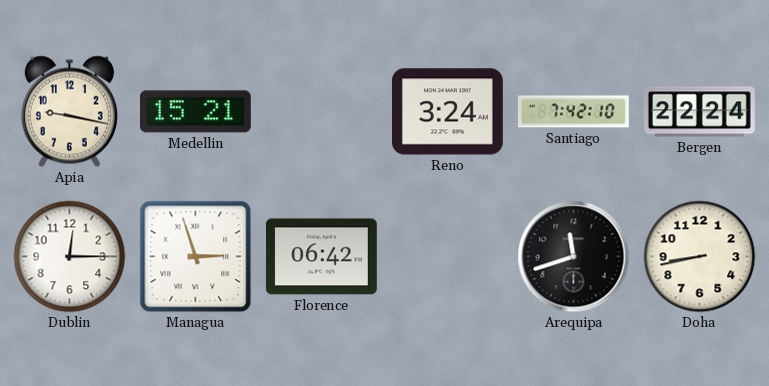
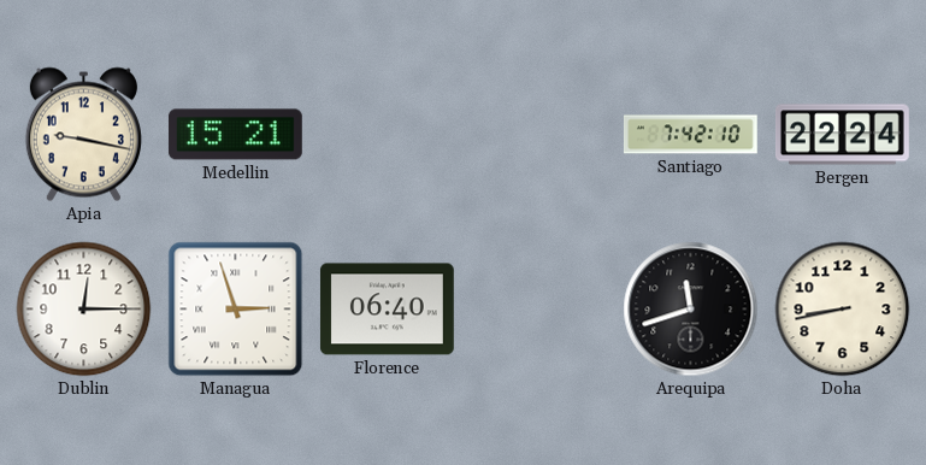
Reno: 3:24 -> none (447, 112)
Florence: 06:42 -> 06:40 (387, 310)
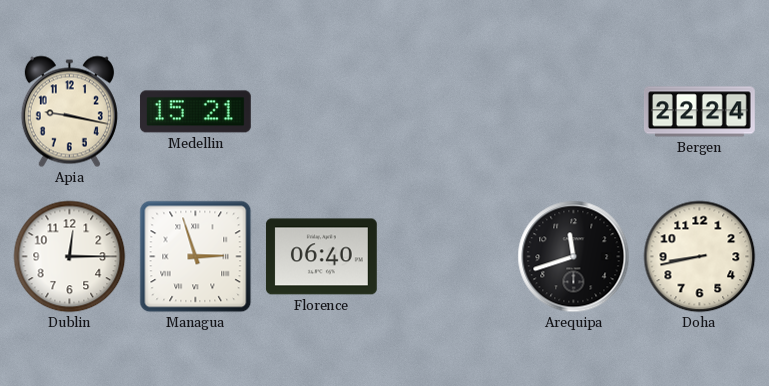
Santiago: 7:42 -> none (690, 135)
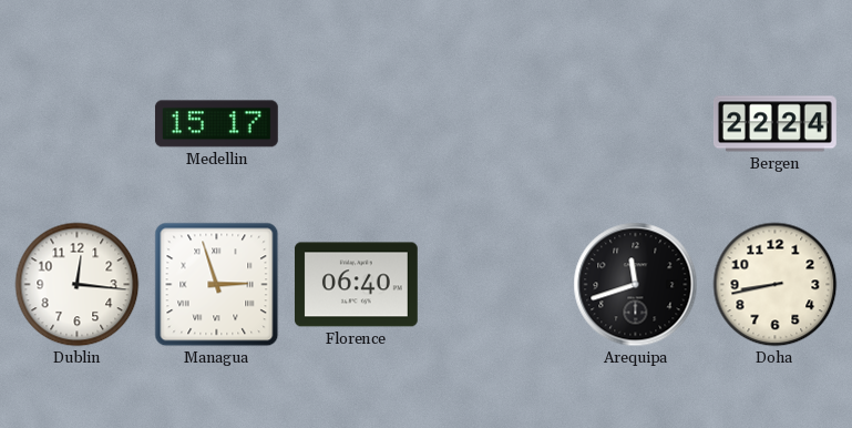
Apia: 9:17 -> none (69, 112)
Medellin: 15:21 -> 15:17 (216, 124)
Dublin: 12:15 -> 12:16 (78, 285)
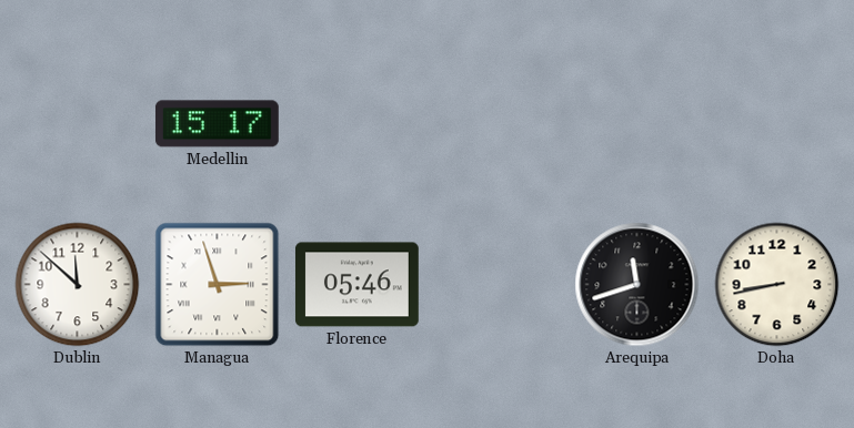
Bergen: 22:24 -> none (774, 124)
Dublin: 12:16 -> 11:52 (78, 285)
Florence: 06:40 -> 05:46 (356, 285)
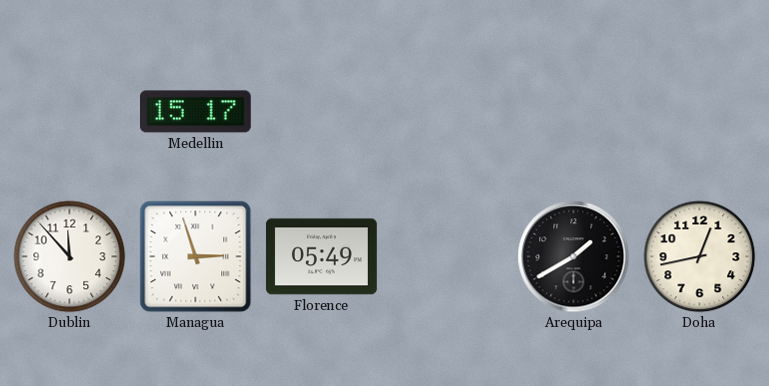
Dublin: 11:52 -> 11:53 (70, 257)
Florence: 05:46 -> 05:49 (321, 257)
Arequipa: 11:42 -> 1:40 (574, 257)
Doha: 8:43 -> 12:43 (700, 257)
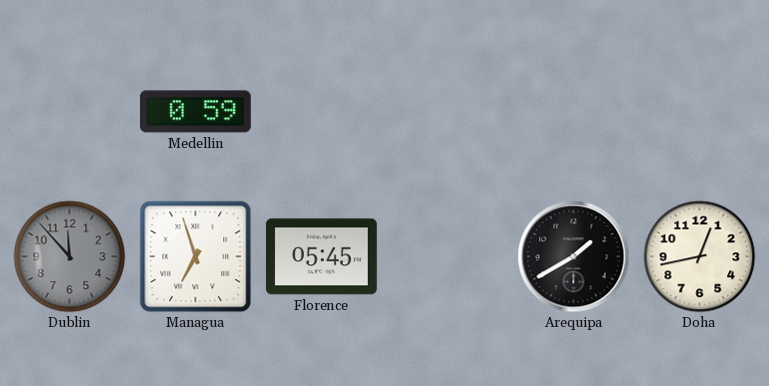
Medellin: 15:17 -> 0:59 (195, 112)
Dublin dial: white -> grey (70, 257)
Managua: 2:57 -> 6:57 (196, 257)
Florence: 05:49 -> 05:45 (321, 257)
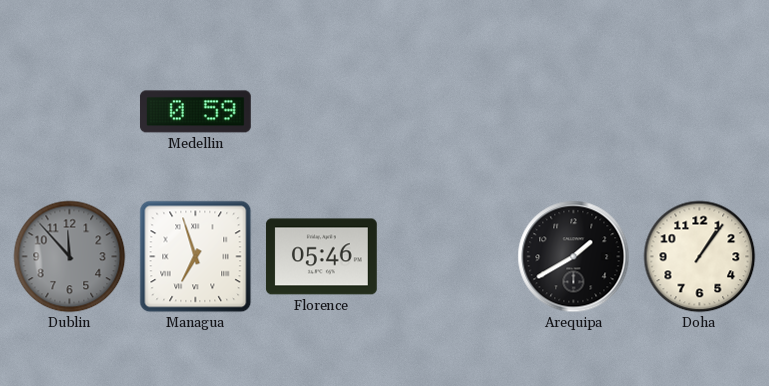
Florence: 05:45 -> 05:46 (321, 257)
Doha: 12:43 -> 1:06 (700, 257)
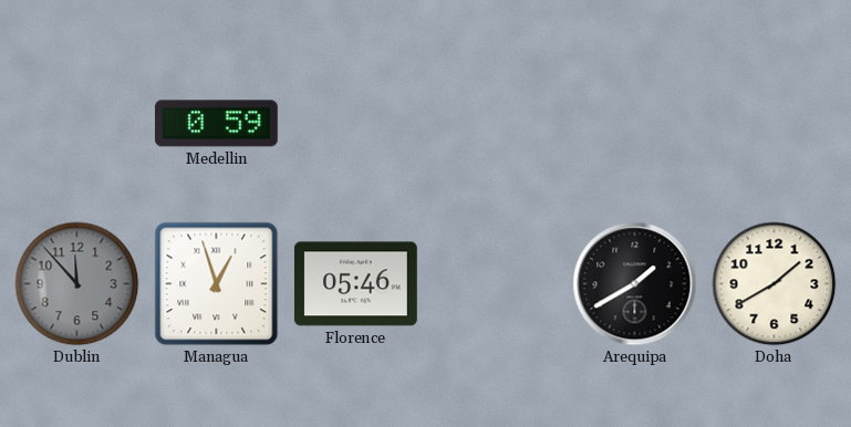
Managua: 6:57 -> 12:57 (217, 284)
Doha: 1:06 -> 1:40 (775, 284)
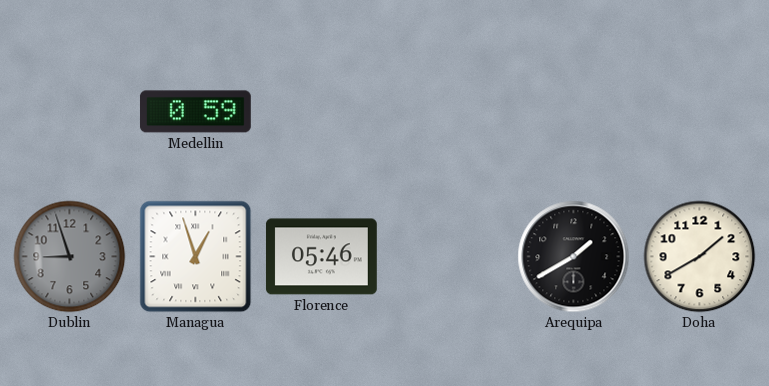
Dublin: 11:53 -> 8:57 (70, 257)
